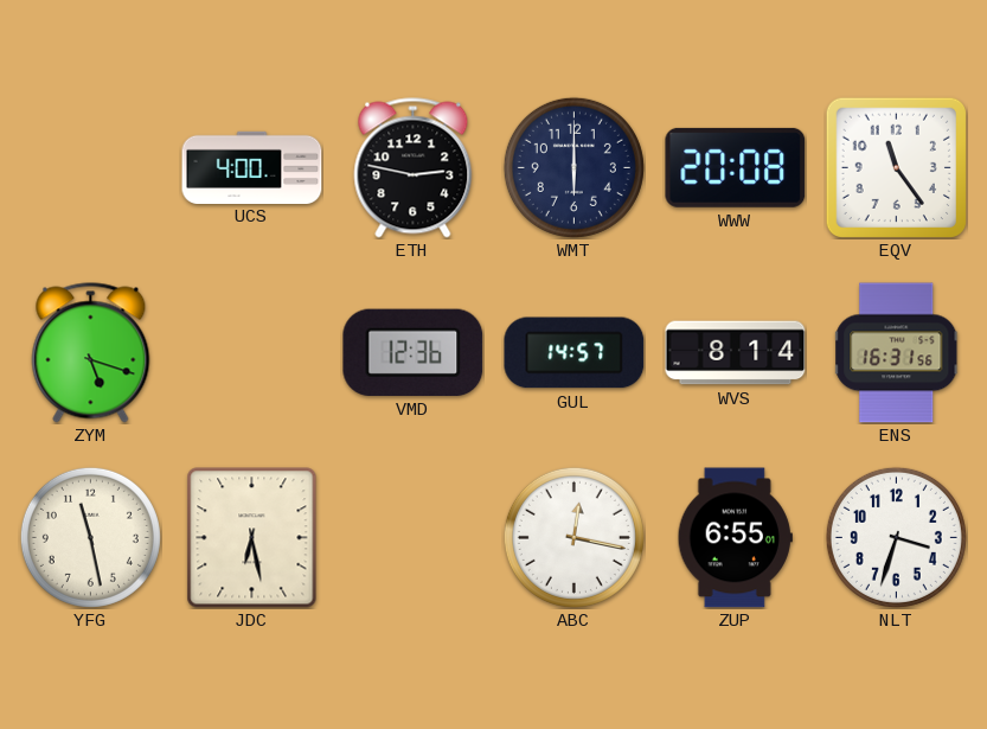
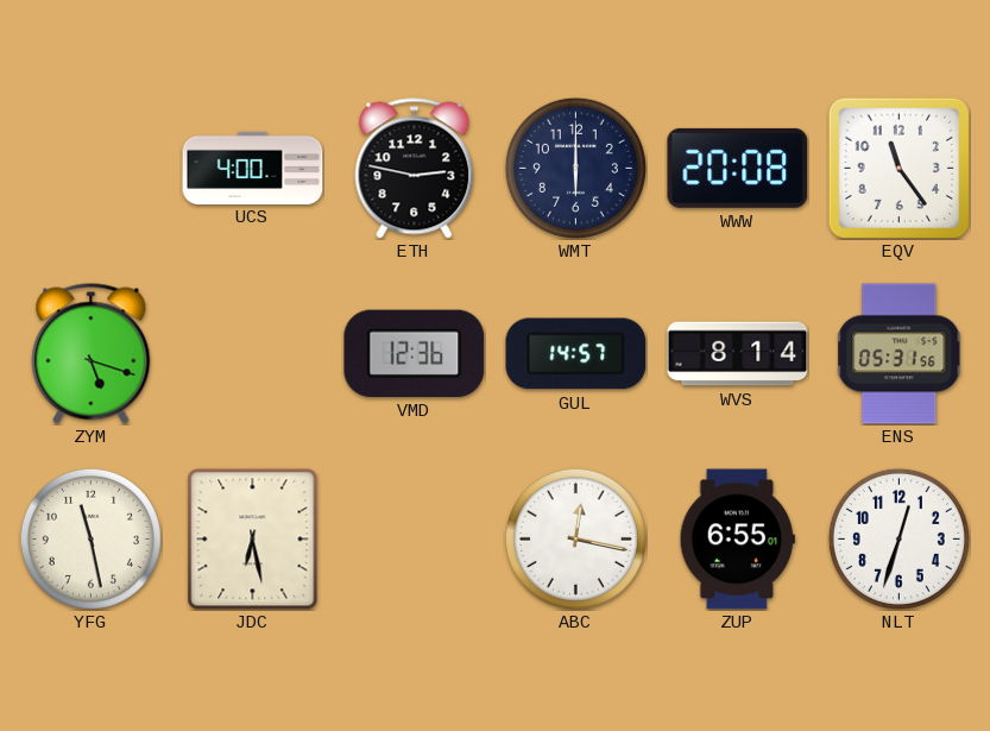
ENS: 16:31 -> 05:31 (900, 354)
NLT: 3:33 -> 12:33 (898, 538)
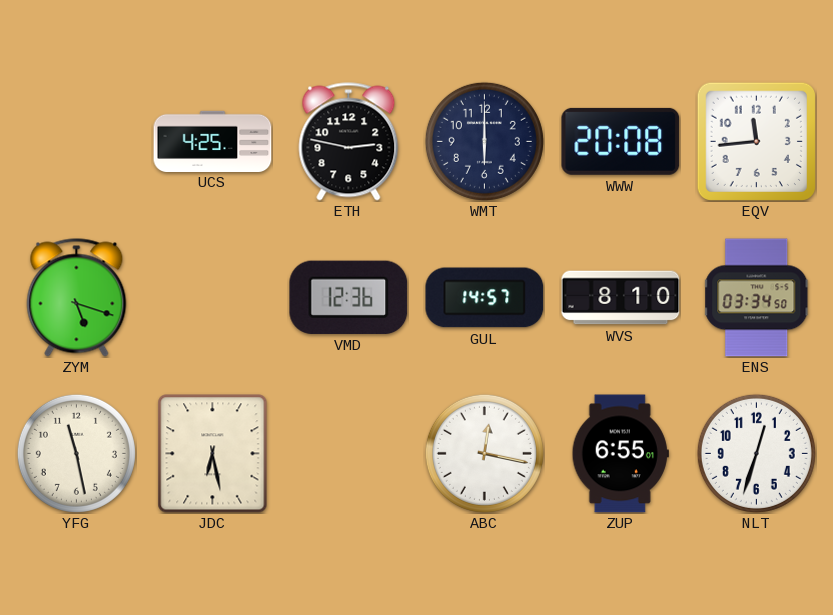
UCS: 4:00 -> 4:25 (213, 141)
EQV: 11:24 -> 11:44 (756, 141)
WVS: 8:14 -> 8:10 (621, 298)
ENS: 05:31 -> 03:34 (757, 298)
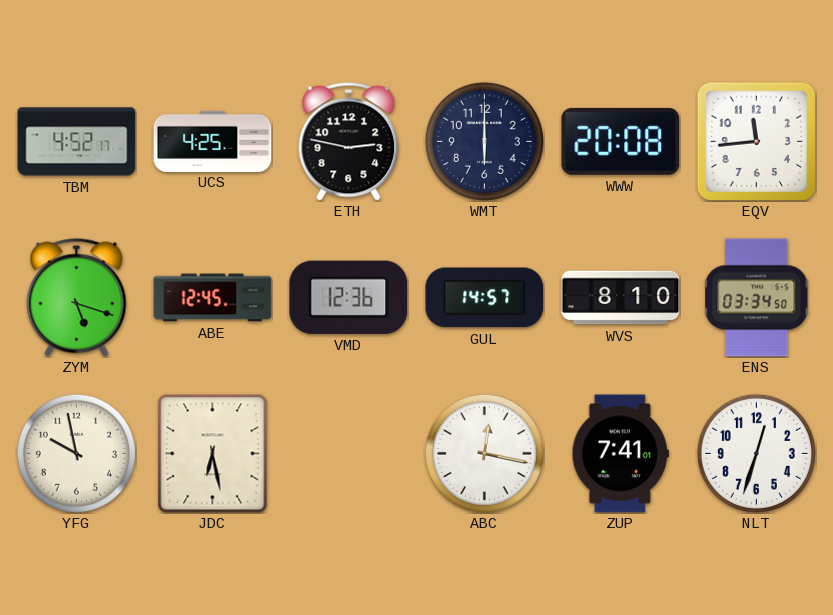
TBM: none -> 4:52 (77, 142)
ABE: none -> 12:45 (213, 298)
YFG: 11:28 -> 9:58 (76, 453)
ZUP: 6:55 -> 7:41 (620, 454)
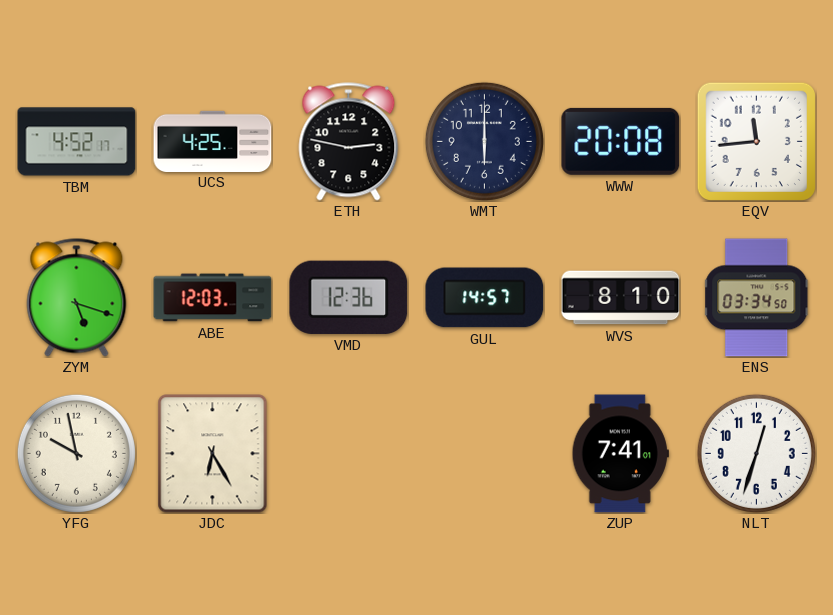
ABE: 12:45 -> 12:03 (213, 298)
JDC: 6:28 -> 6:25 (213, 454)
ABC: 12:17 -> none (484, 453)
